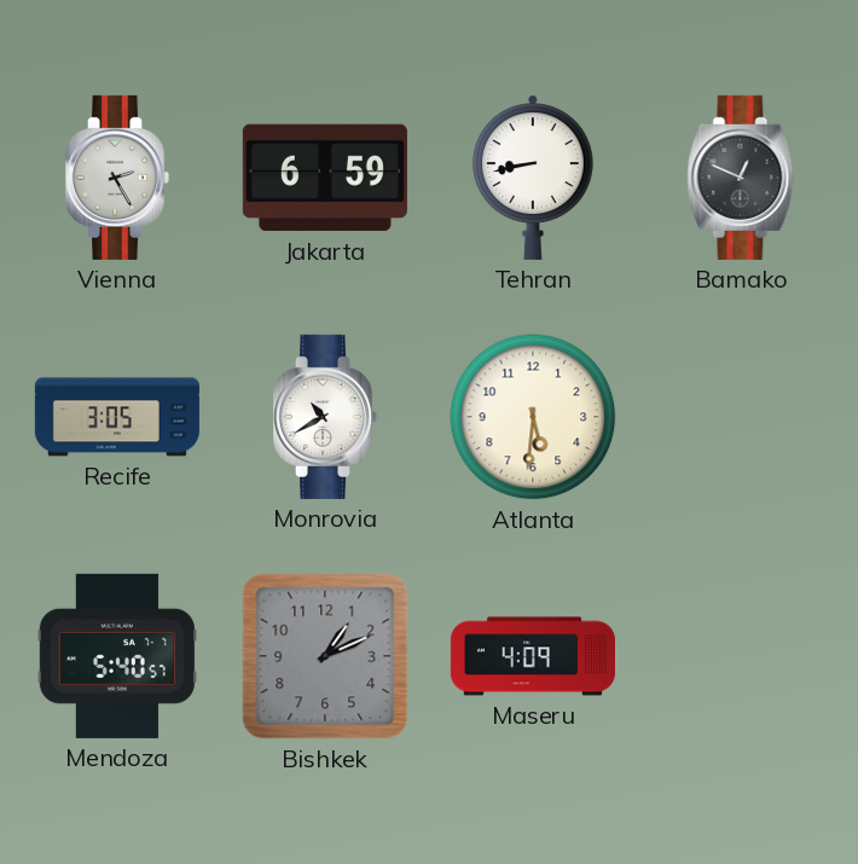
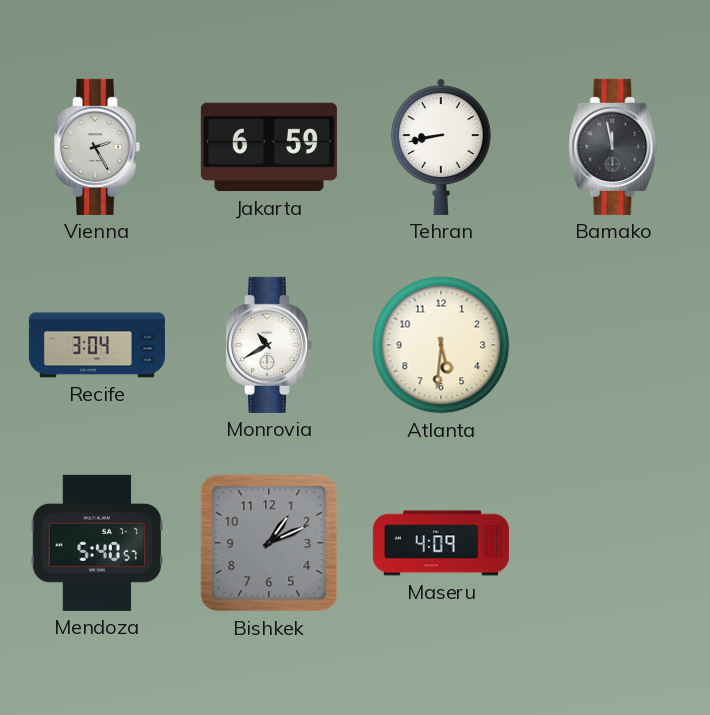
Bamako: 12:49 -> 11:58 (613, 147)
Recife: 3:05 -> 3:04 (97, 345)
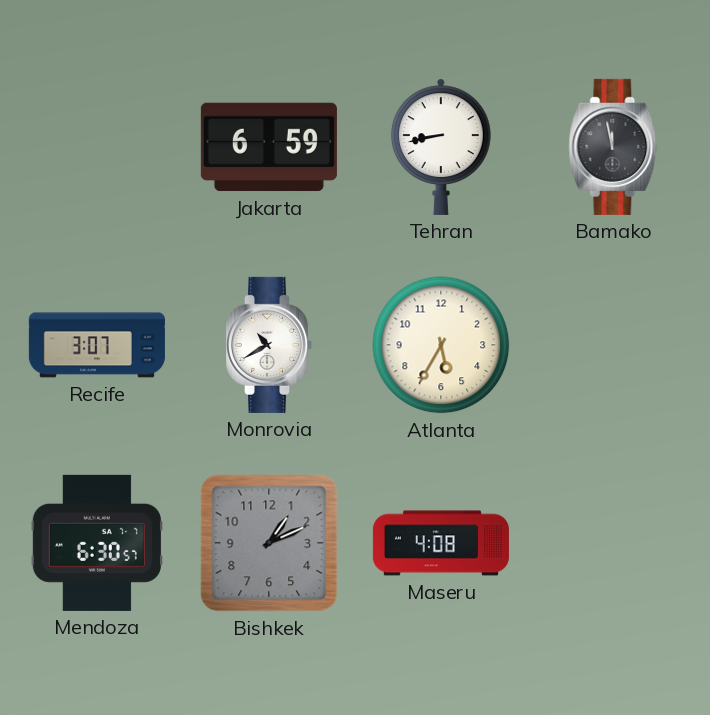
Vienna: 2:25 -> none (98, 147)
Recife: 3:04 -> 3:07 (97, 345)
Atlanta: 5:31 -> 5:35 (441, 345)
Mendoza: 5:40 -> 6:30 (96, 543)
Maseru: 4:09 -> 4:08 (441, 543)
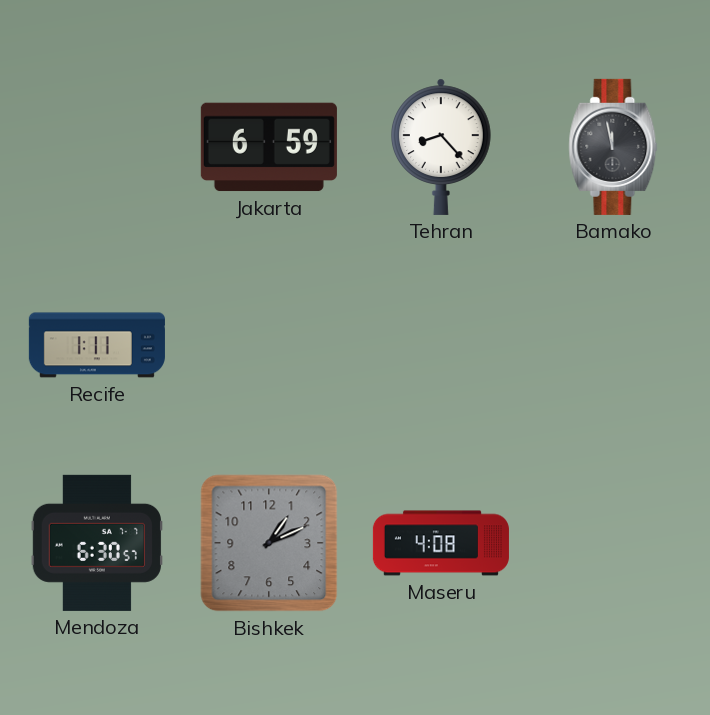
Tehran: 8:43 -> 8:23 (441, 147)
Recife: 3:07 -> 1:11 (97, 345)
Monrovia: 10:40 -> none (270, 345)
Atlanta: 5:35 -> none (441, 345)
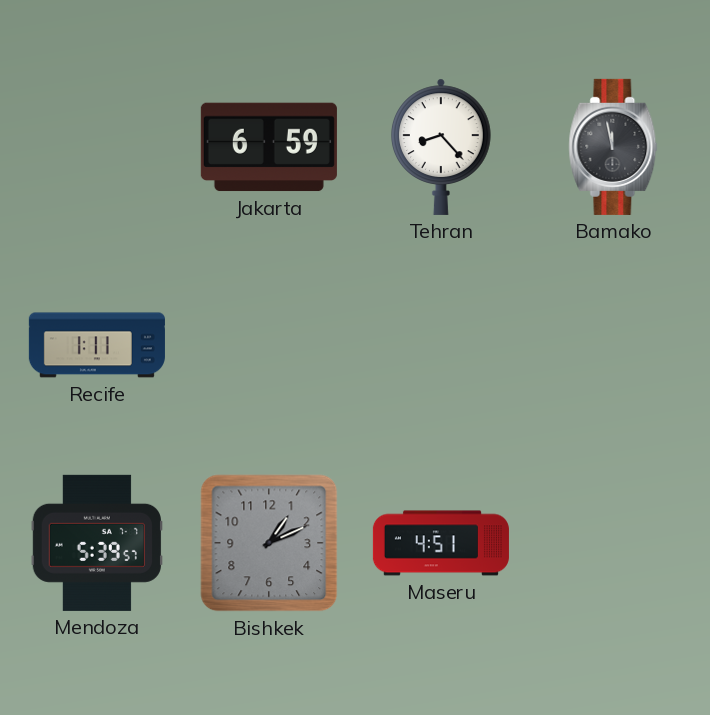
Mendoza: 6:30 -> 5:39 (96, 543)
Maseru: 4:08 -> 4:51 (441, 543)
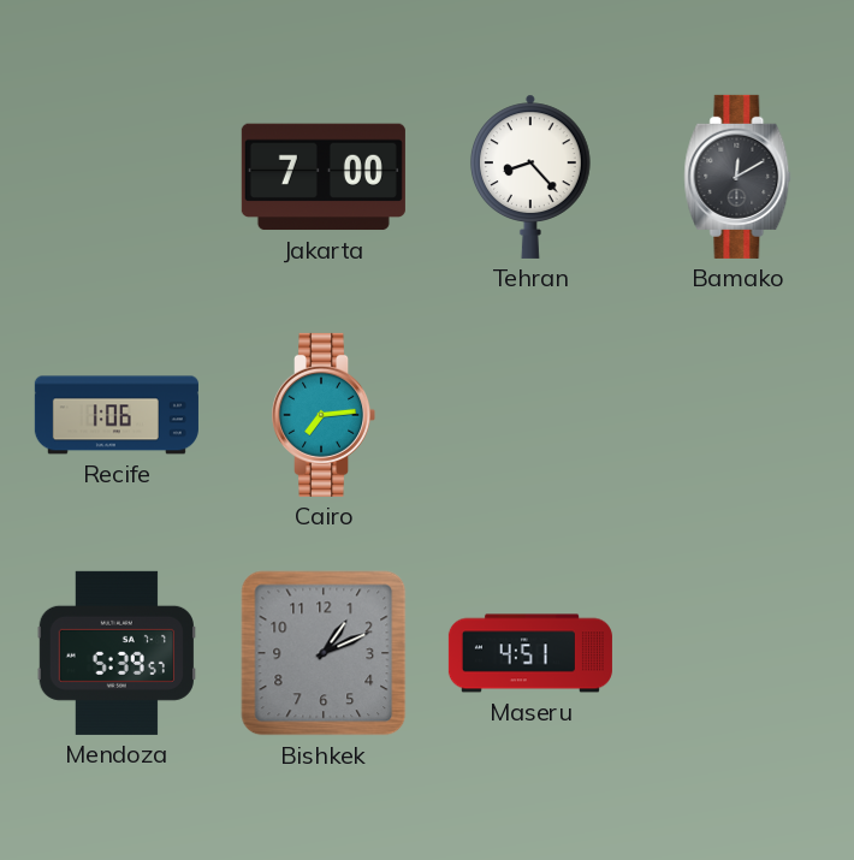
Jakarta: 6:59 -> 7:00 (324, 177)
Bamako: 11:58 -> 12:10 (737, 177)
Recife: 1:11 -> 1:06 (117, 415)
Cairo: none -> 7:14 (325, 415)
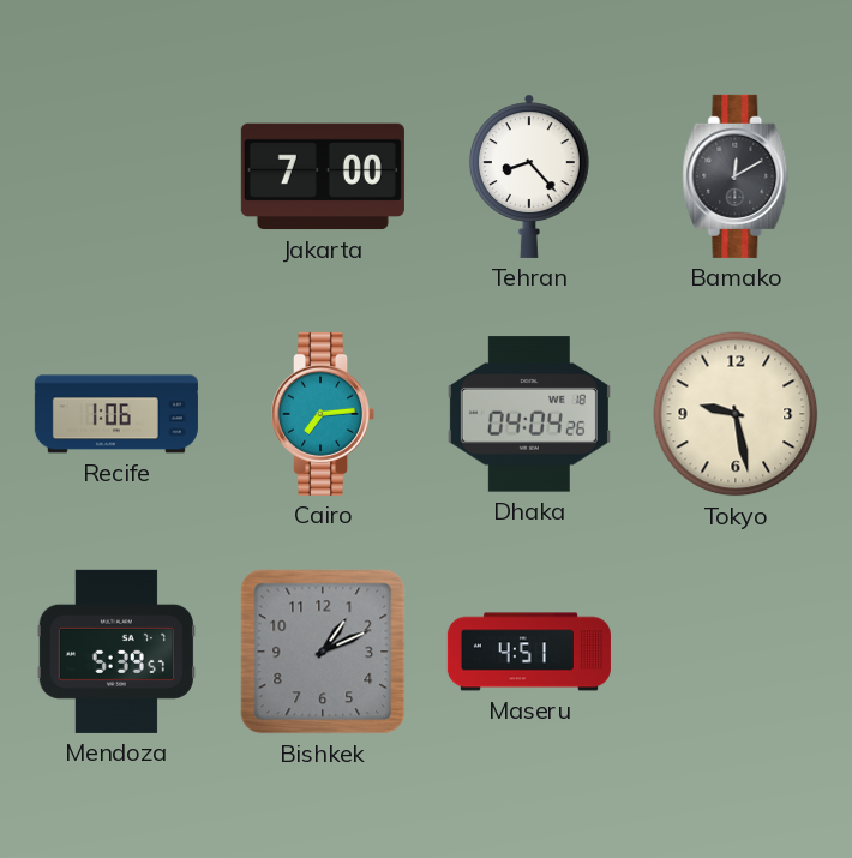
Dhaka: none -> 04:04 (529, 414)
Tokyo: none -> 9:28 (736, 414)
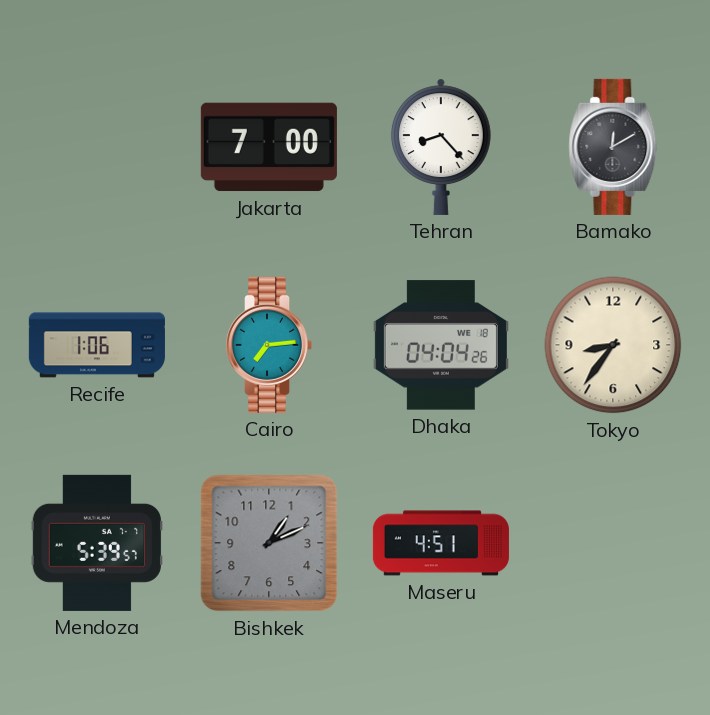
Tokyo: 9:28 -> 8:36 (613, 345)
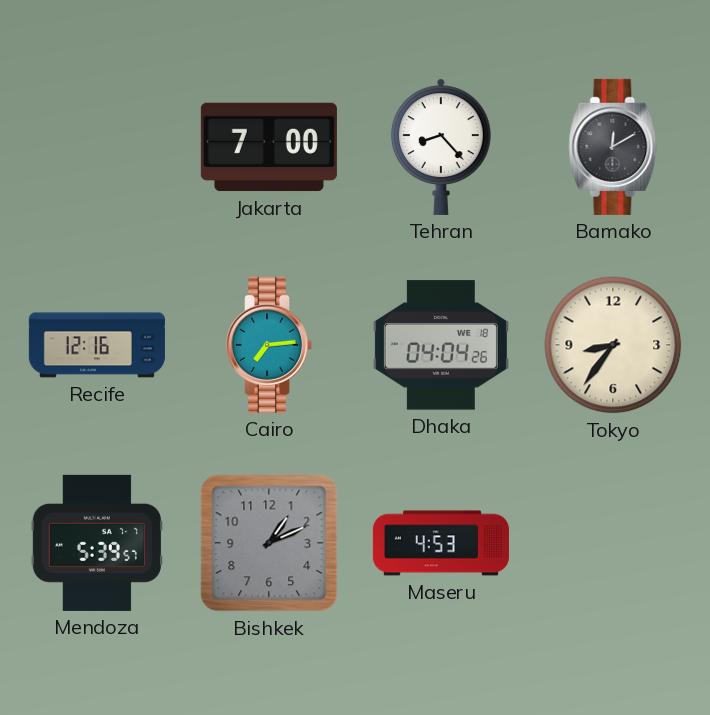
Recife: 1:06 -> 12:16 (97, 345)
Maseru: 4:51 -> 4:53 (441, 543)
